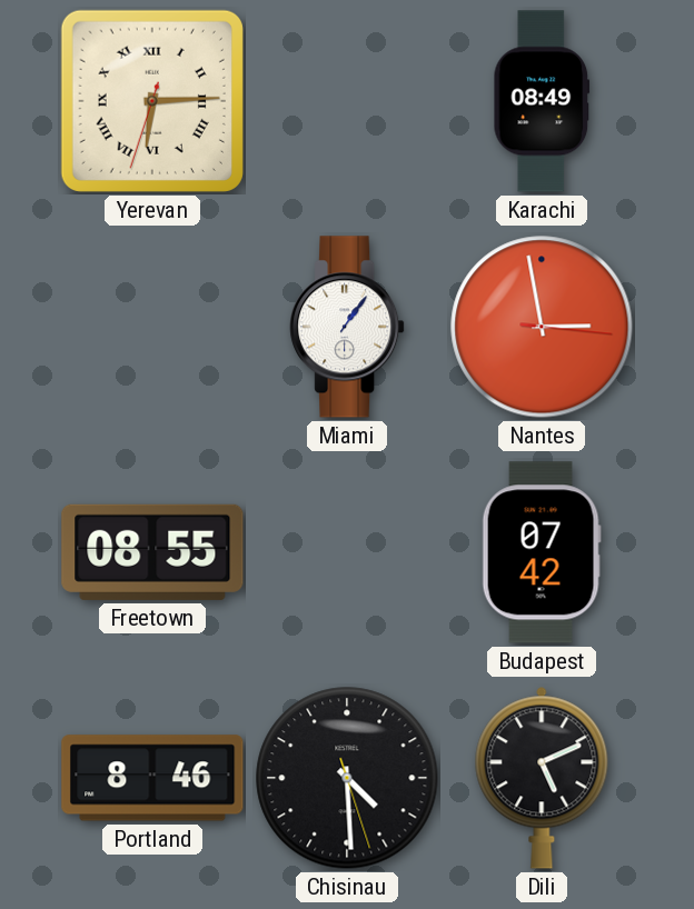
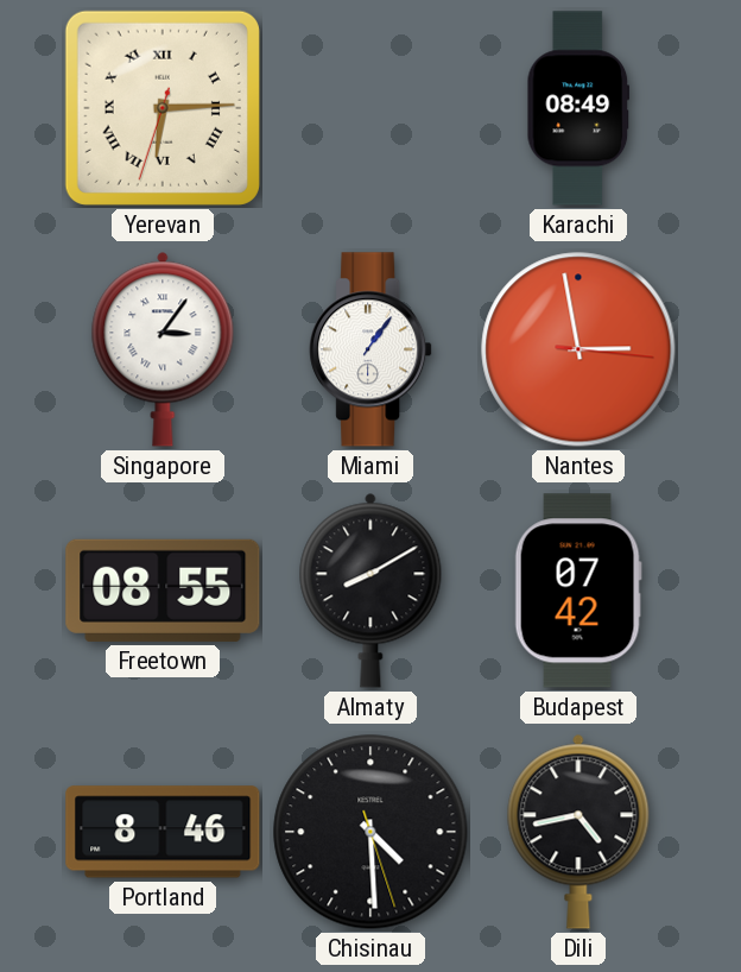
Singapore: none -> 3:06 (163, 349)
Almaty: none -> 8:10 (370, 591)
Dili: 5:11 -> 4:43 (578, 832)
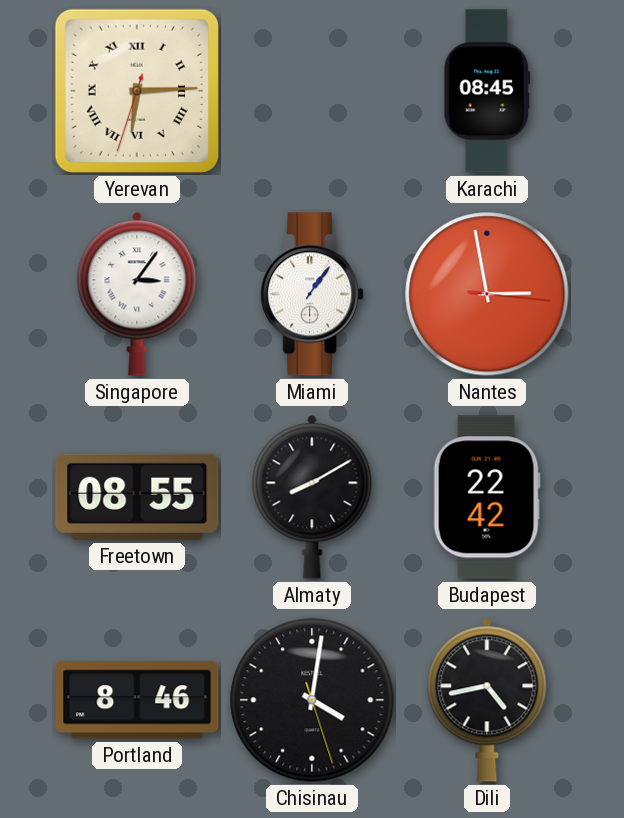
Karachi: 08:49 -> 08:45 (487, 91)
Budapest: 07:42 -> 22:42 (487, 497)
Chisinau: 4:29 -> 4:01 (312, 700)
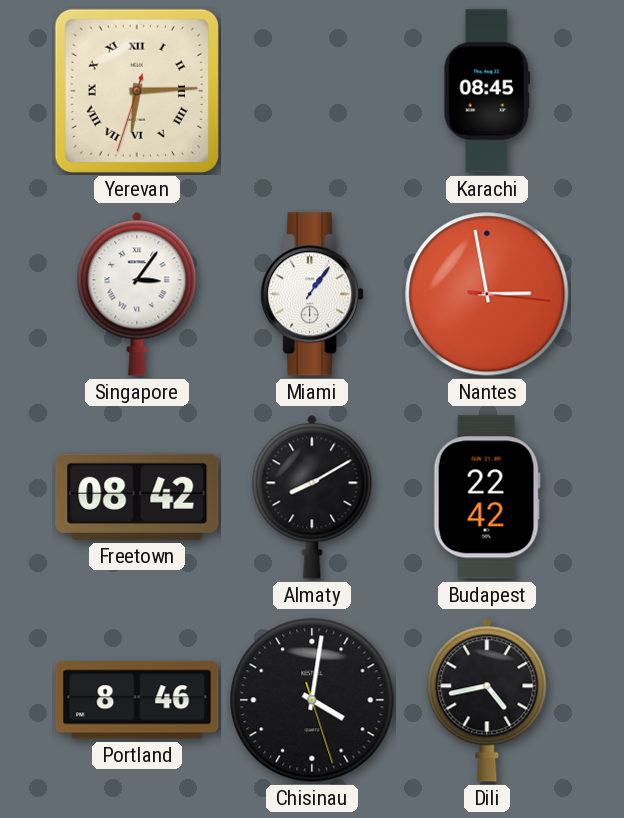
Freetown: 08:55 -> 08:42 (137, 497)
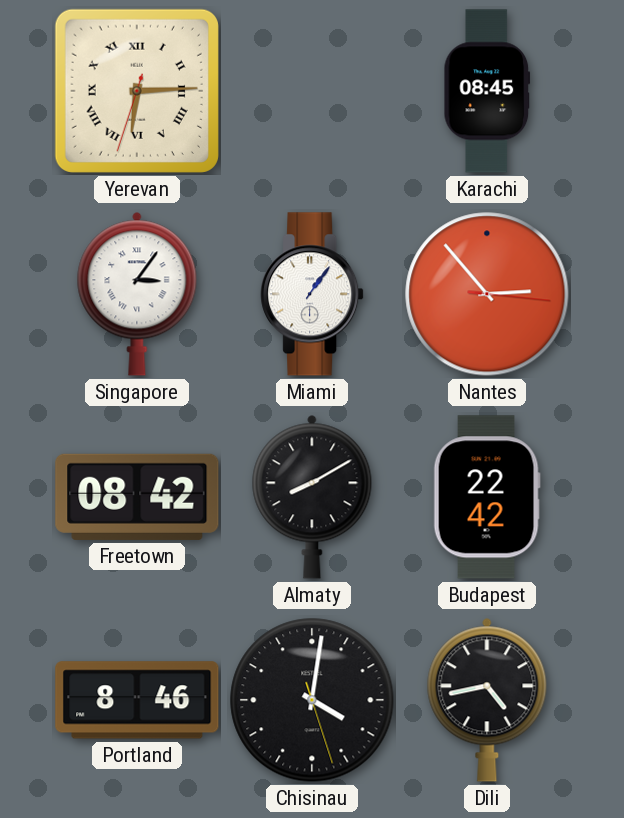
Nantes: 2:58 -> 2:53 (487, 294)
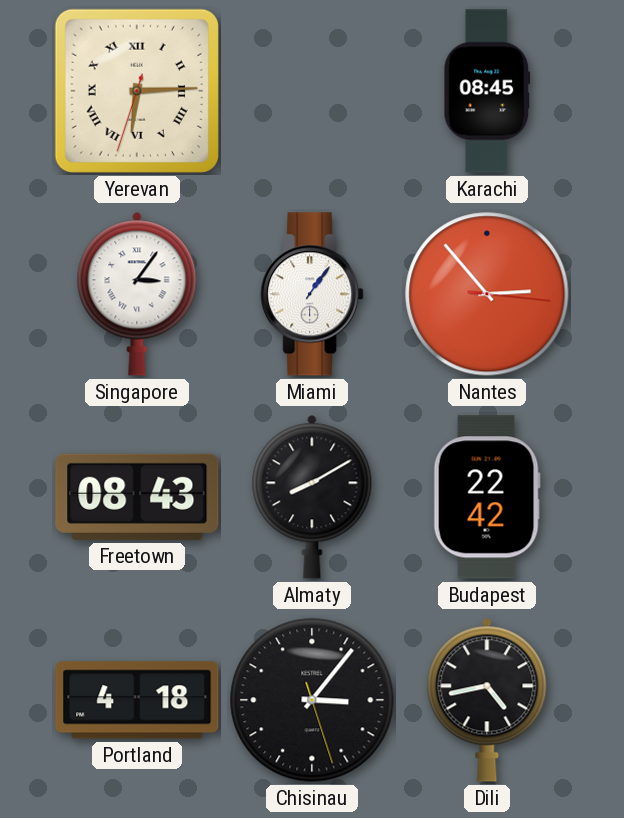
Freetown: 08:42 -> 08:43 (137, 497)
Portland: 8:46 -> 4:18 (137, 700)
Chisinau: 4:01 -> 3:06 (312, 700)
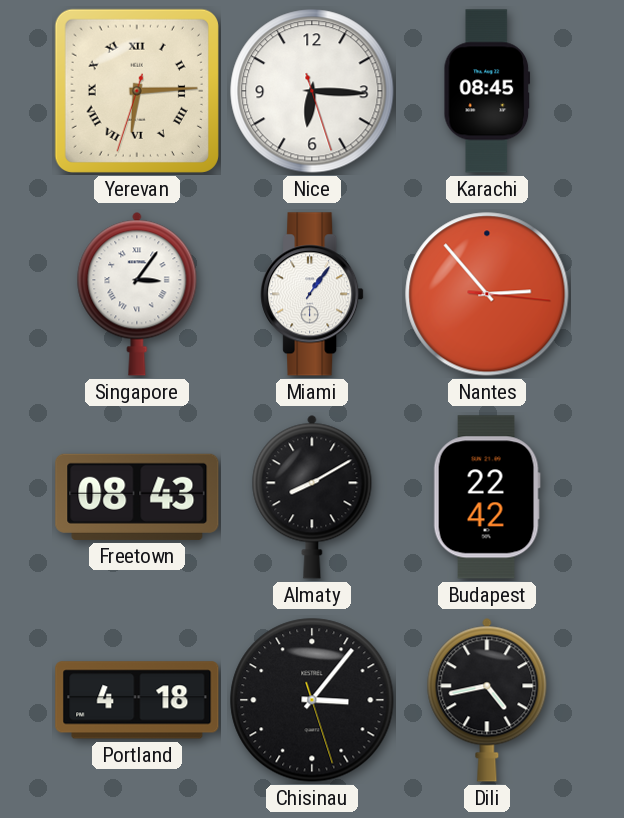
Nice: none -> 6:15 (312, 91)
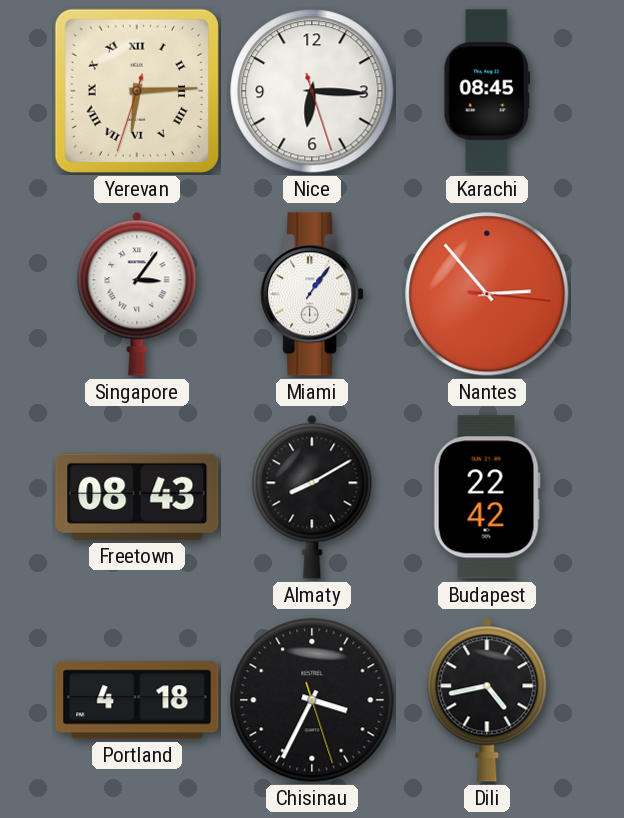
Chisinau: 3:06 -> 3:34 (312, 700)
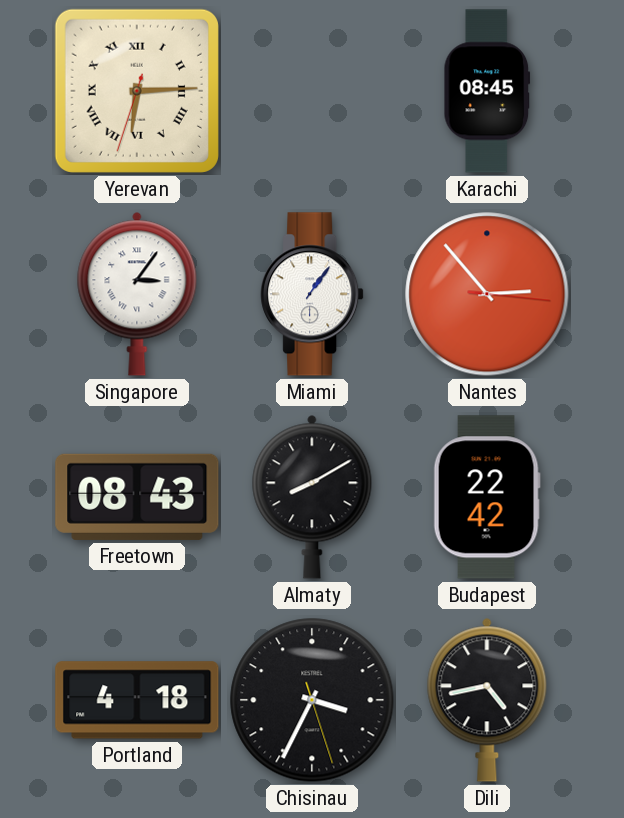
Nice: 6:15 -> none (312, 91)
